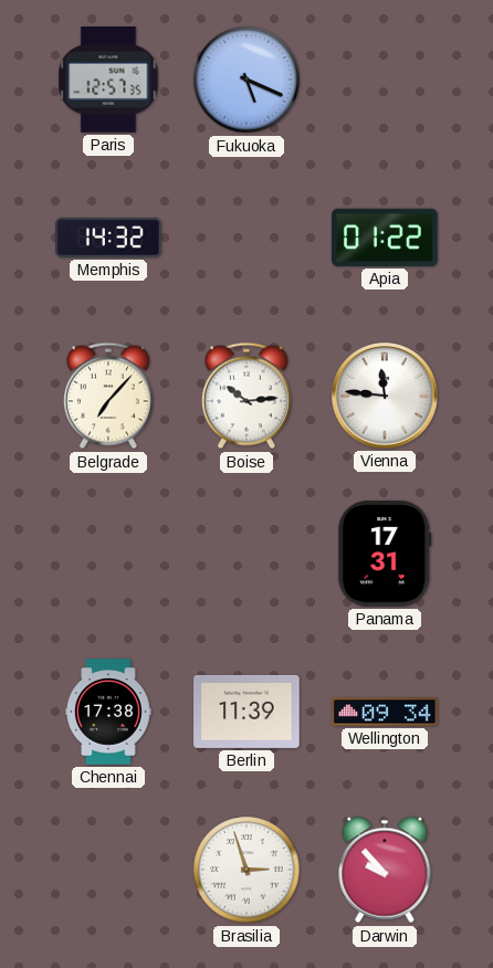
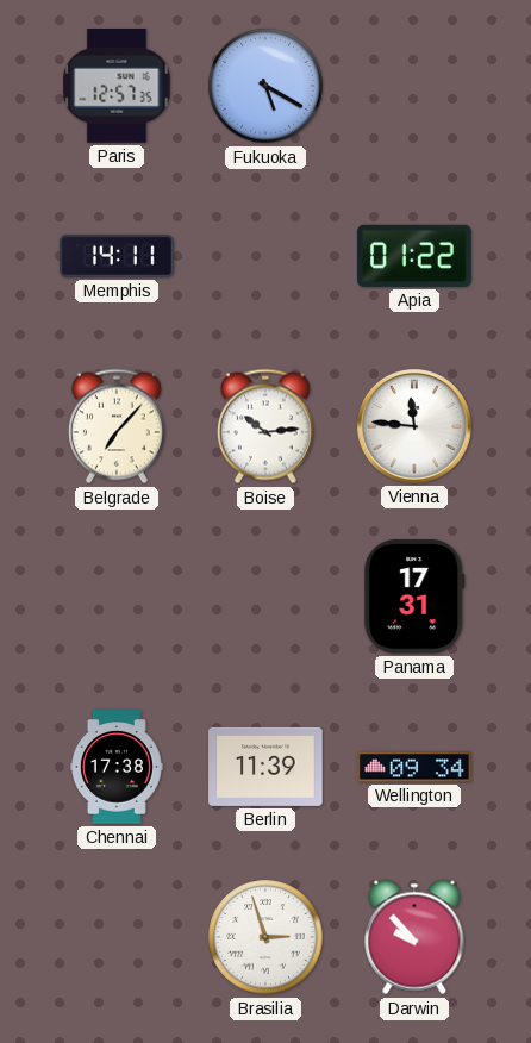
Fukuoka: 5:19 -> 5:20 (265, 86)
Memphis: 14:32 -> 14:11 (117, 257)
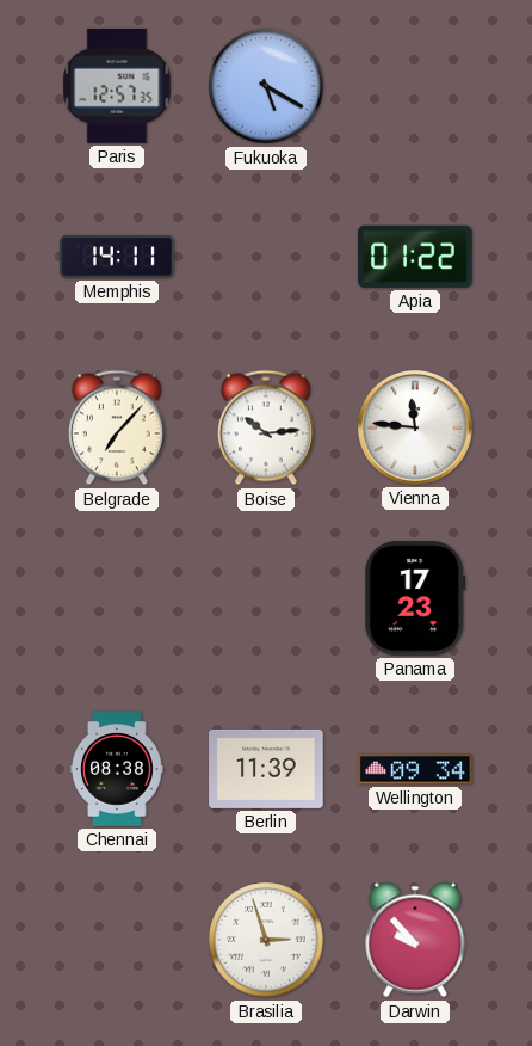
Panama: 17:31 -> 17:23 (415, 598)
Chennai: 17:38 -> 08:38 (118, 769)
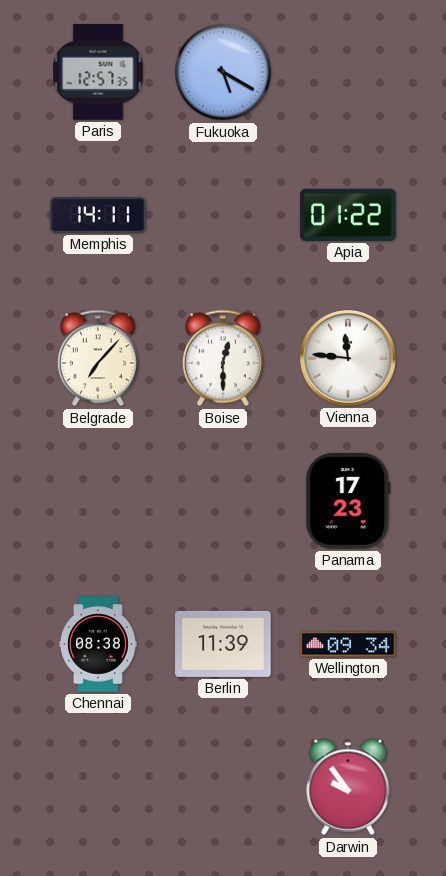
Boise: 10:14 -> 12:30 (223, 358)
Brasilia: 2:57 -> none (266, 940)
Darwin: 9:53 -> 9:54 (348, 787)
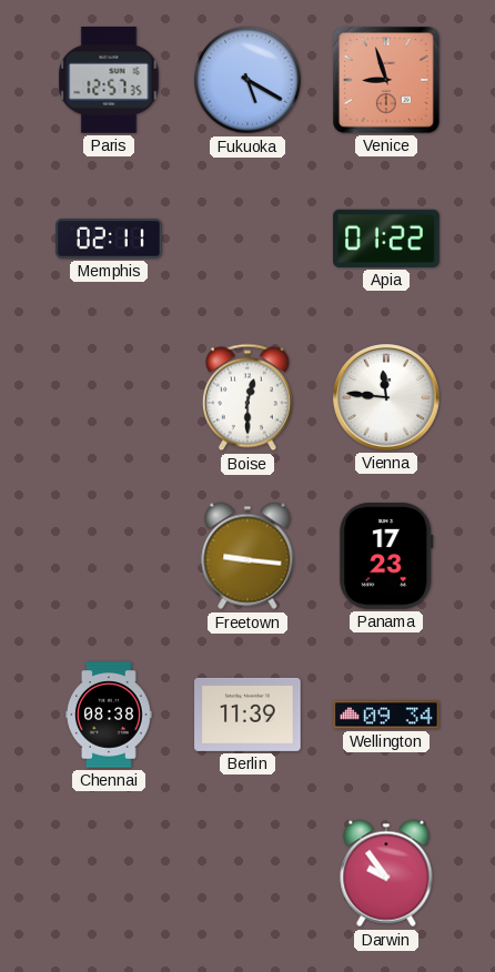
Venice: none -> 8:57 (386, 80)
Memphis: 14:11 -> 02:11 (109, 240)
Belgrade: 7:07 -> none (98, 358)
Freetown: none -> 9:16 (247, 556)
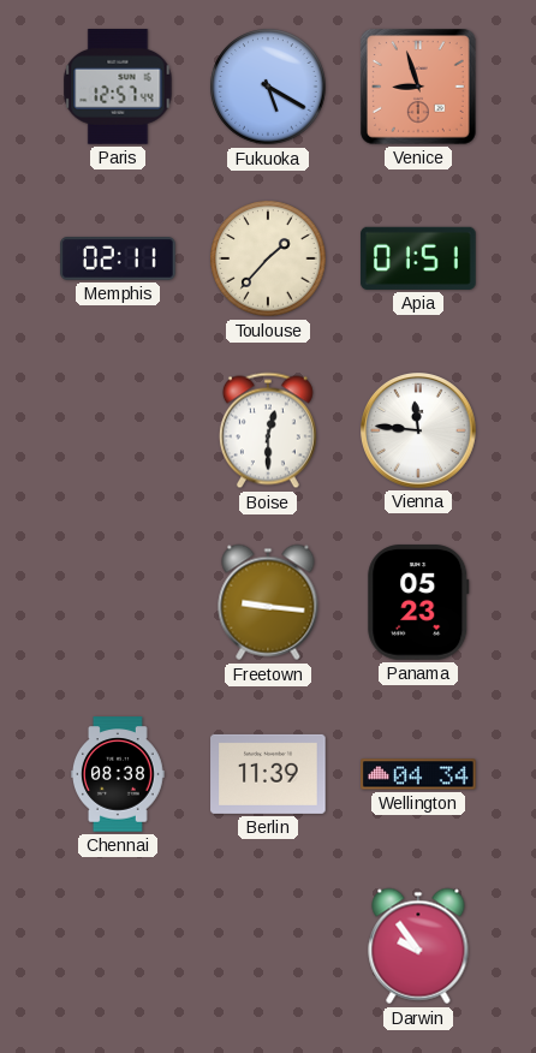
Paris: 12:57:35 -> 12:57:44 (118, 87)
Toulouse: none -> 1:37 (268, 258)
Apia: 01:22 -> 01:51 (418, 258)
Panama: 17:23 -> 05:23 (418, 602)
Wellington: 09:34 -> 04:34 (418, 774)
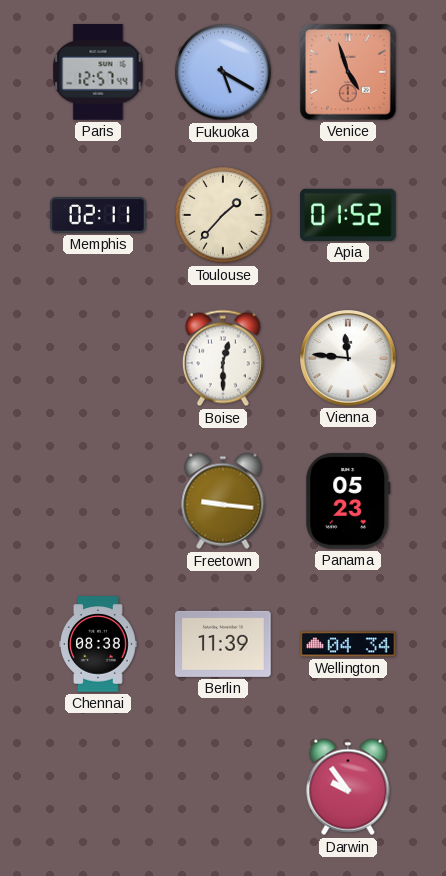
Venice: 8:57 -> 4:57 (348, 72)
Apia: 01:51 -> 01:52 (348, 215)
